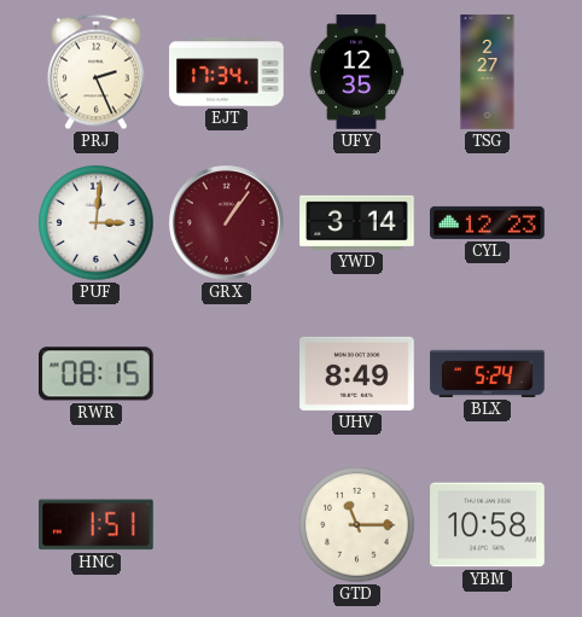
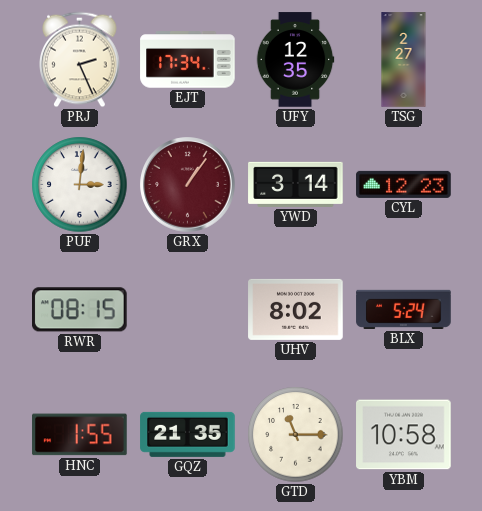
UHV: 8:49 -> 8:02 (296, 309)
HNC: 1:51 -> 1:55 (80, 435)
GQZ: none -> 21:35 (188, 434)
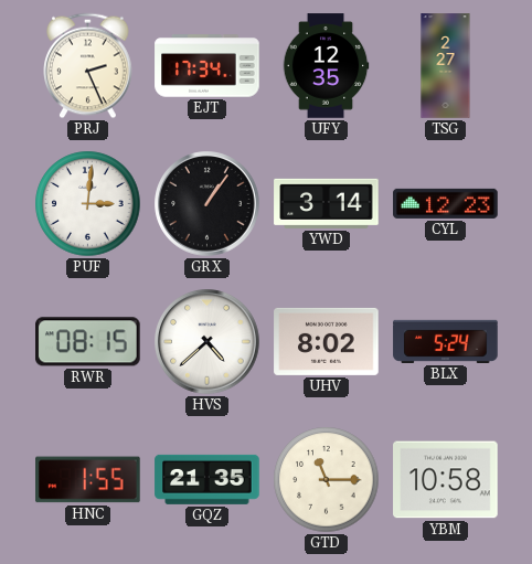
GRX dial: burgundy -> black (208, 204)
HVS: none -> 4:38 (208, 342)
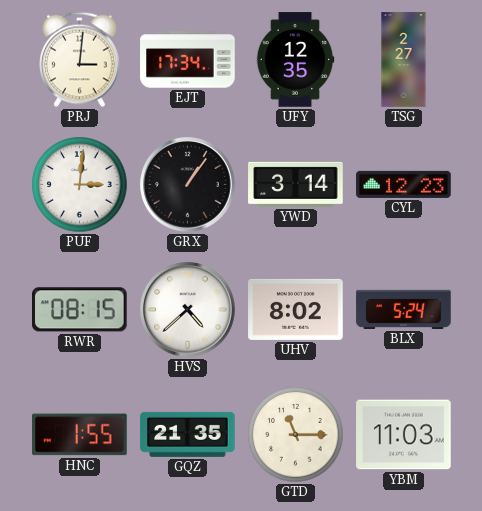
PRJ: 2:26 -> 3:01 (80, 60)
YBM: 10:58 -> 11:03 (404, 435)
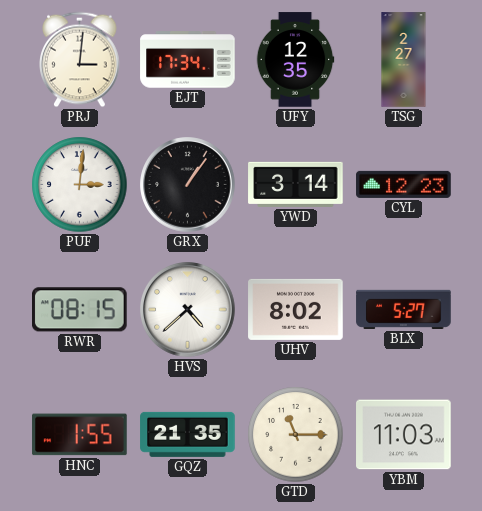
BLX: 5:24 -> 5:27 (404, 309)
